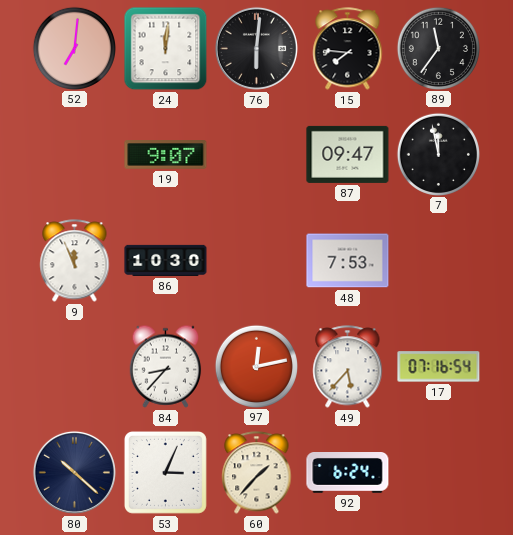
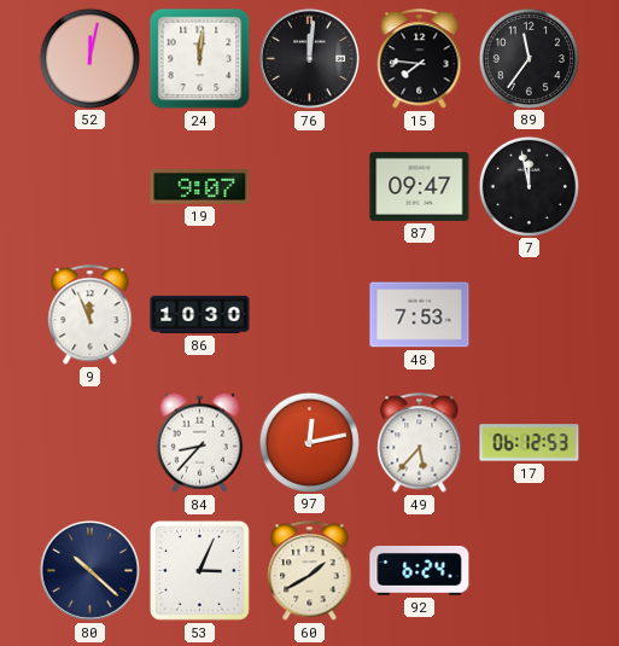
52: 7:01 -> 12:02 (89, 58)
76: 6:01 -> 12:01 (309, 58)
17: 07:16 -> 06:12 (530, 443)
60: 1:37 -> 1:40 (310, 571)
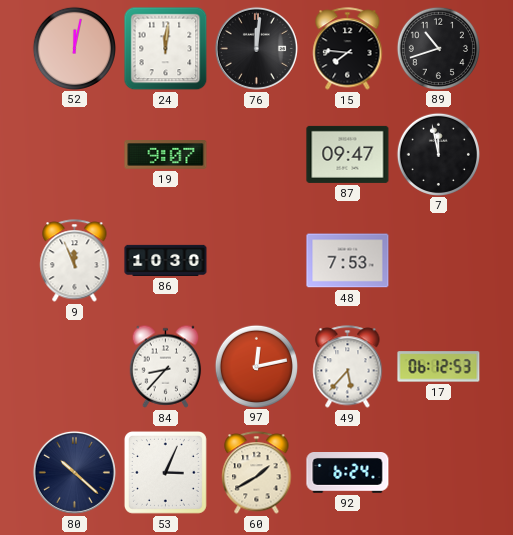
89: 11:36 -> 10:42 (438, 48)
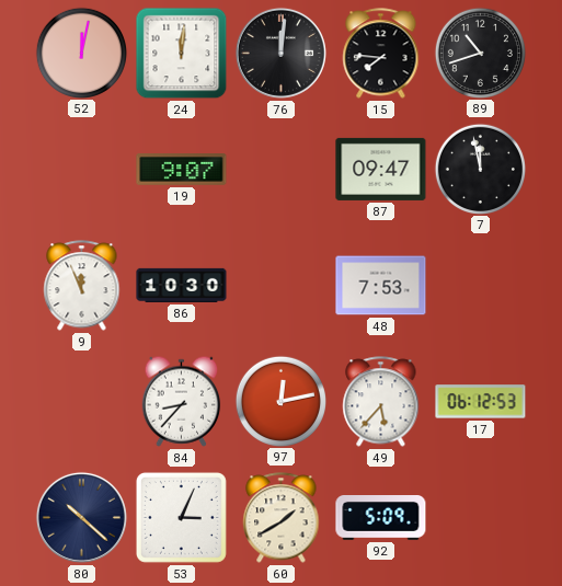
92: 6:24 -> 5:09 (381, 518)
